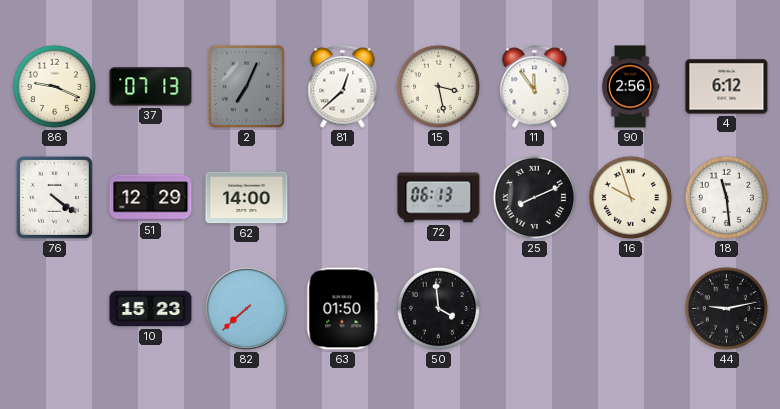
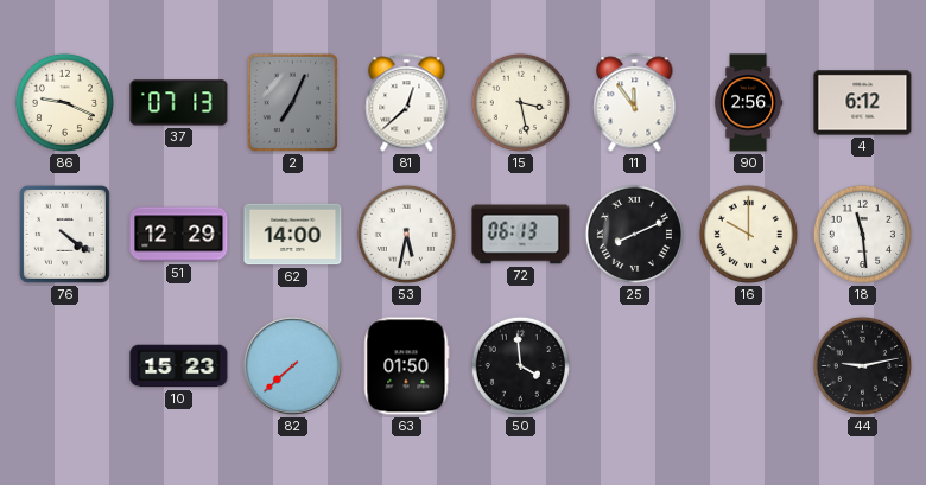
53: none -> 5:32 (406, 234)
16: 9:57 -> 10:00 (748, 234)
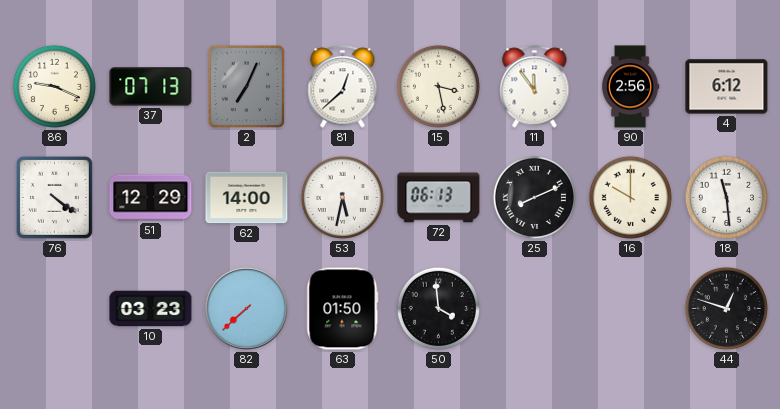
10: 15:23 -> 03:23 (151, 309)
44: 9:13 -> 12:48 (726, 308)
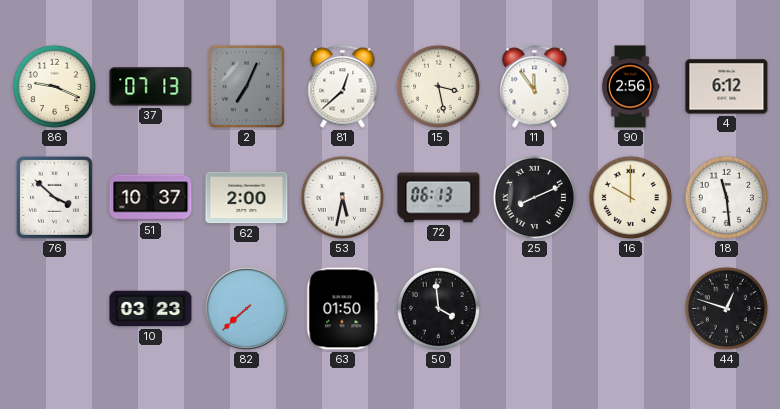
76: 4:21 -> 3:52 (54, 197)
51: 12:29 -> 10:37 (151, 198)
62: 14:00 -> 2:00 (247, 198)
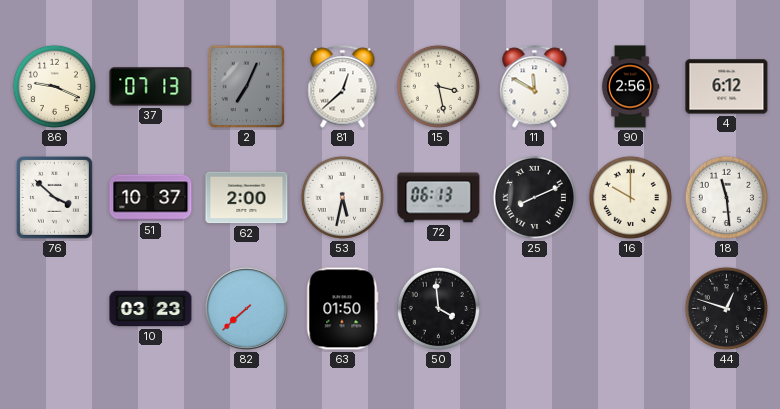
11: 11:54 -> 11:50 (535, 87)
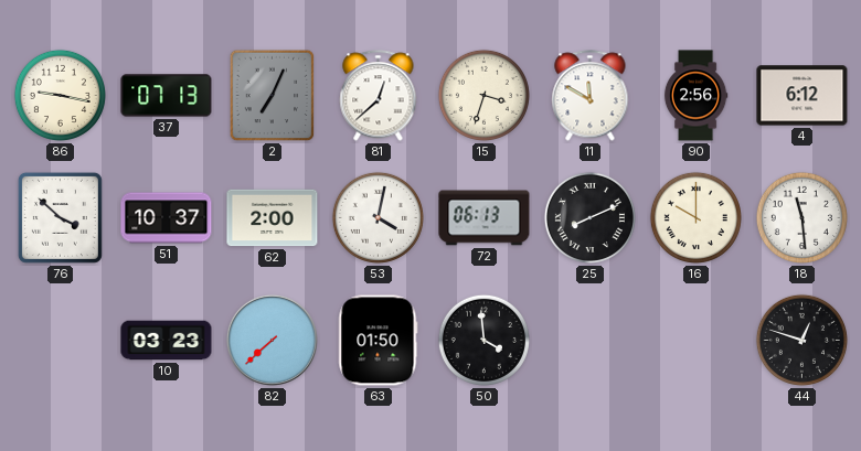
86: 9:19 -> 9:17 (60, 95)
15: 3:28 -> 3:33 (483, 95)
53: 5:32 -> 4:02 (378, 217)
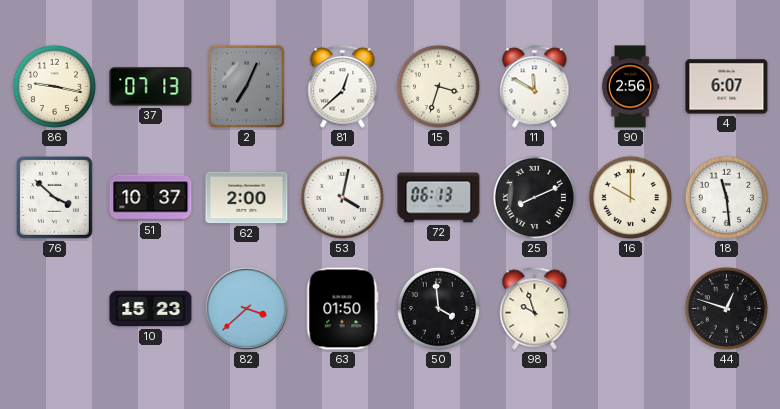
4: 6:12 -> 6:07 (727, 87)
10: 03:23 -> 15:23 (151, 309)
82: 7:38 -> 3:38 (246, 308)
98: none -> 9:57 (535, 309)
